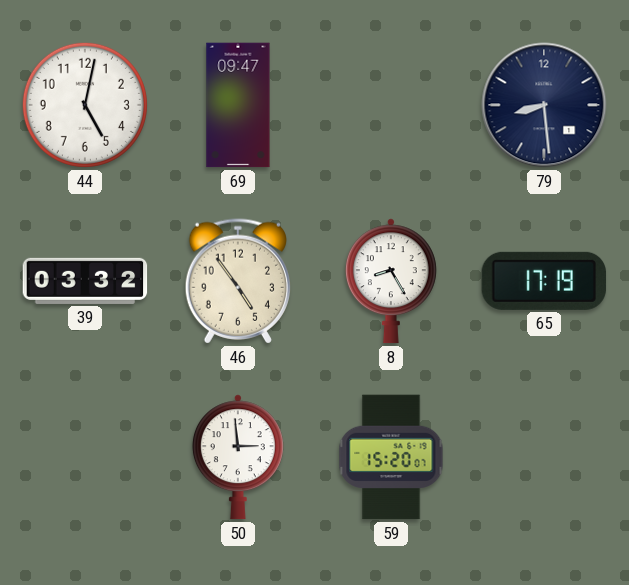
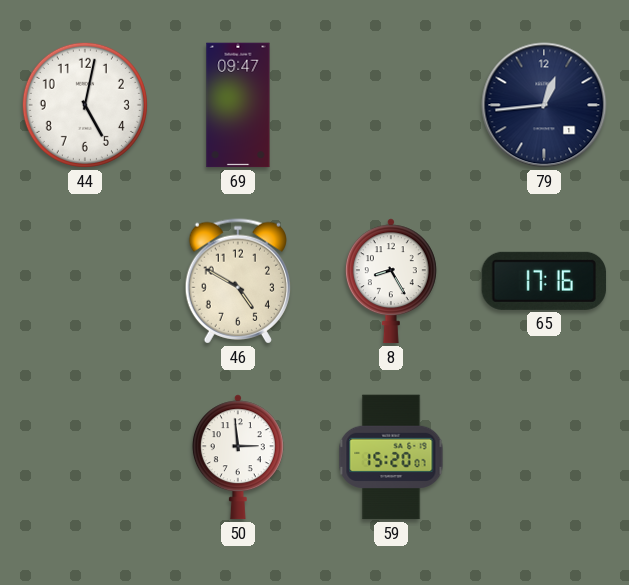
79: 8:29 -> 12:44 (544, 105)
39: 03:32 -> none (85, 281)
46: 4:54 -> 4:50 (237, 281)
65: 17:19 -> 17:16 (544, 281)
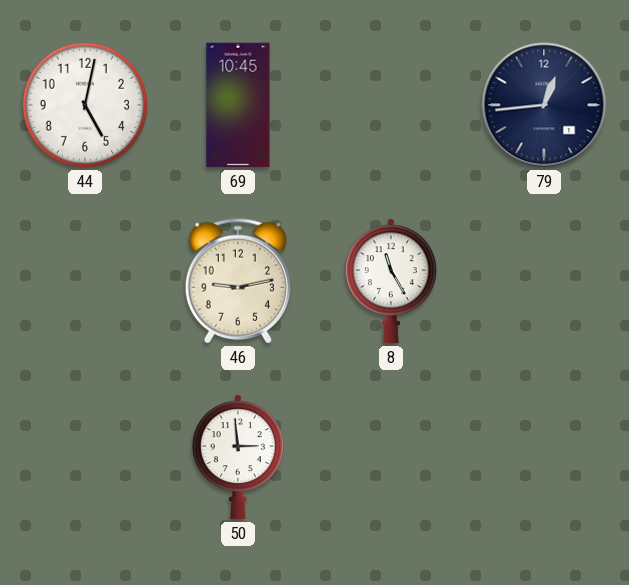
69: 09:47 -> 10:45 (238, 105)
46: 4:50 -> 9:13 (237, 281)
8: 8:25 -> 11:25 (391, 281)
65: 17:16 -> none (544, 281)
59: 15:20 -> none (391, 457)
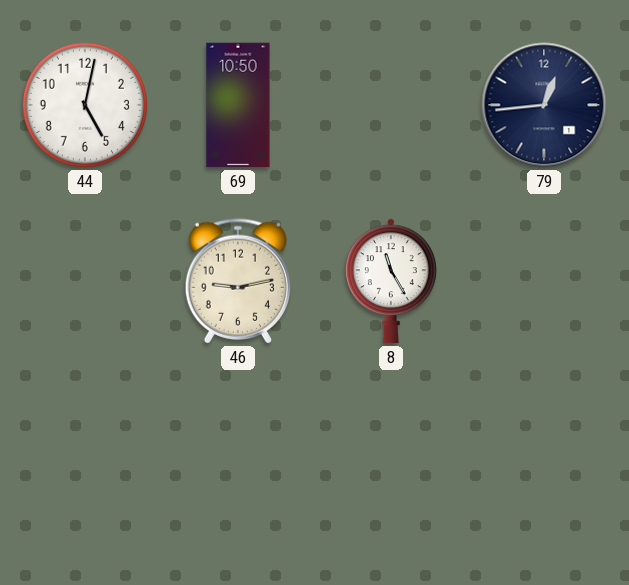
69: 10:45 -> 10:50 (238, 105)
50: 2:59 -> none (238, 457)
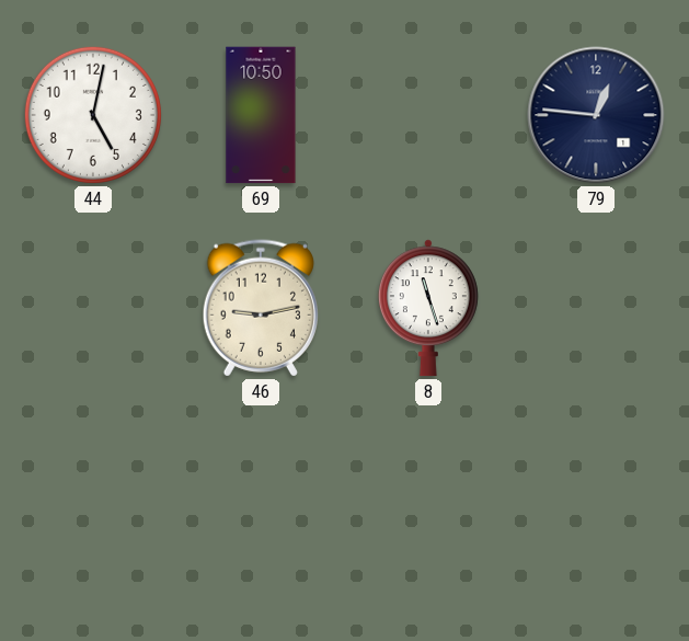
79: 12:44 -> 12:46 (596, 115)
8: 11:25 -> 11:27 (428, 308)
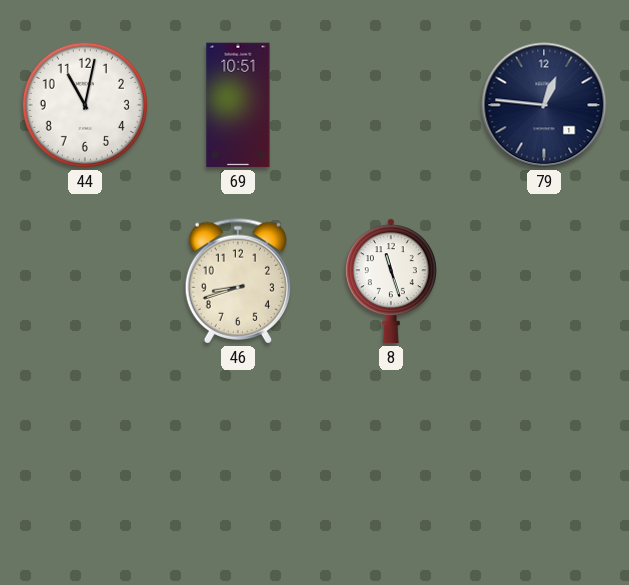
44: 5:02 -> 11:02 (85, 105)
69: 10:50 -> 10:51 (238, 105)
46: 9:13 -> 8:42 (237, 281)
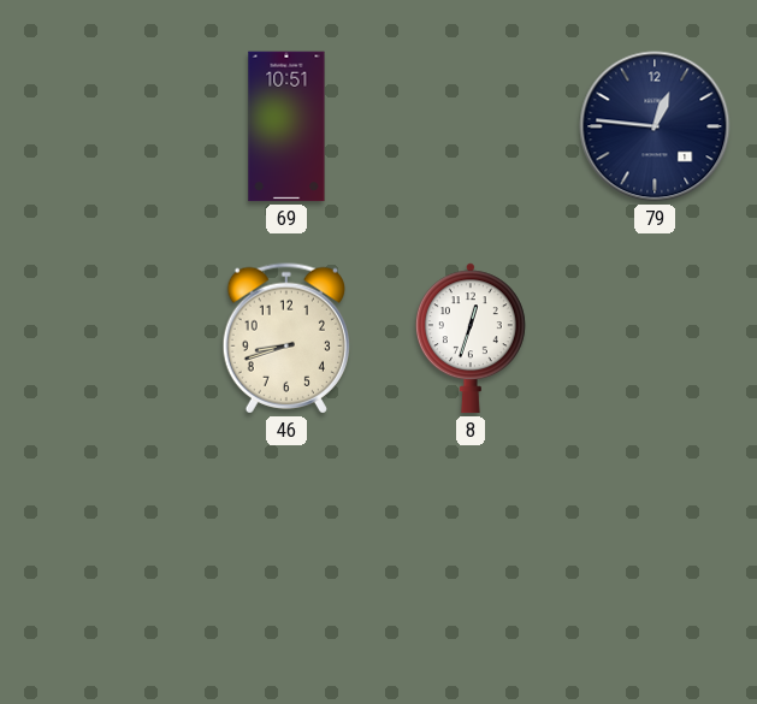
44: 11:02 -> none (85, 105)
8: 11:27 -> 12:33 (471, 338)
